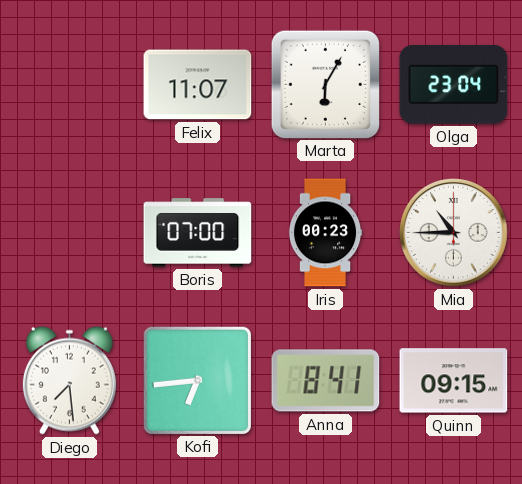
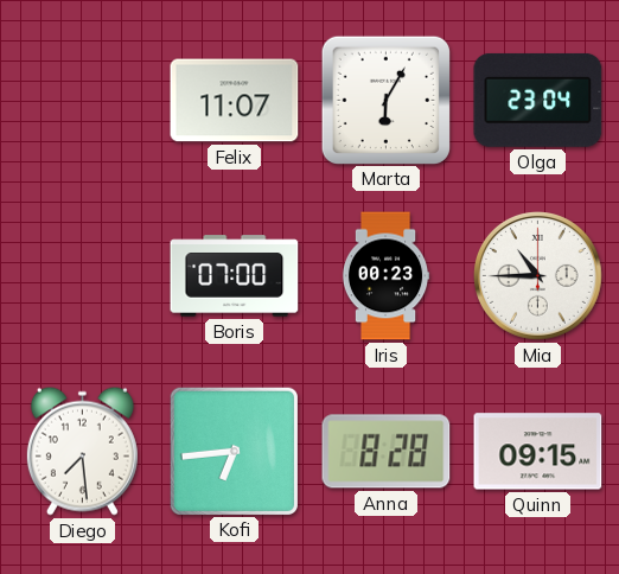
Anna: 8:41 -> 8:28 (387, 452)
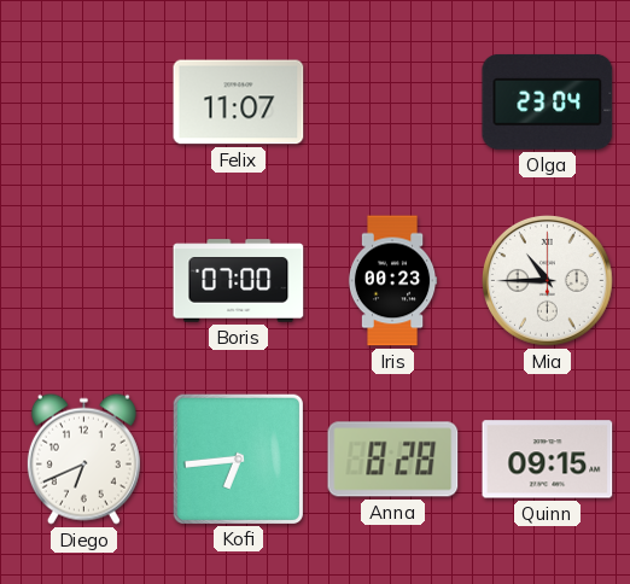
Marta: 6:05 -> none (385, 100)
Diego: 7:29 -> 6:41 (83, 459)
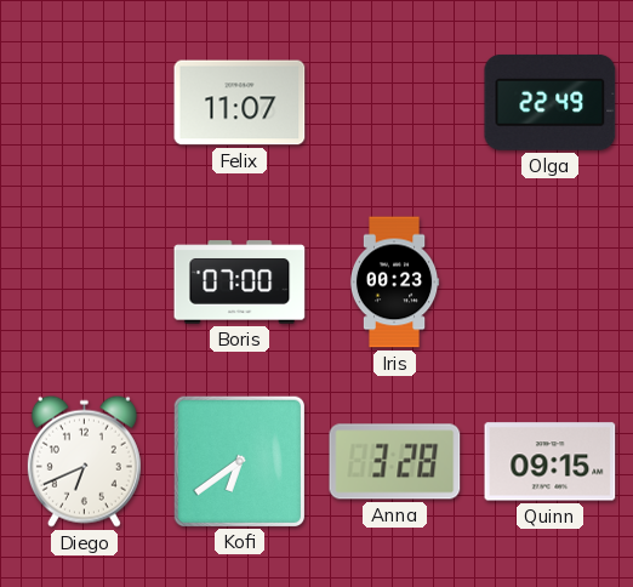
Olga: 23:04 -> 22:49 (551, 102)
Mia: 10:45 -> none (548, 281)
Kofi: 6:44 -> 6:39 (239, 461)
Anna: 8:28 -> 3:28 (395, 462)
